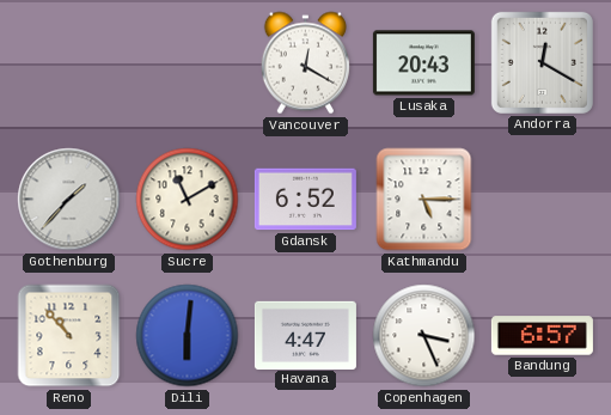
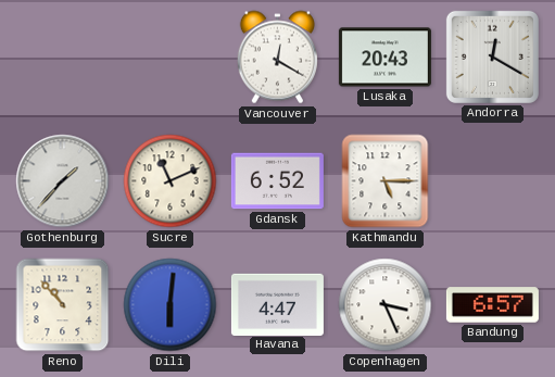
Sucre: 11:10 -> 11:11 (171, 181)
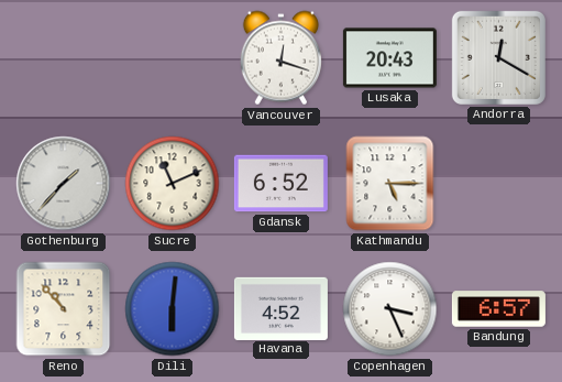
Vancouver: 12:20 -> 12:18 (280, 58)
Havana: 4:47 -> 4:52 (280, 308)
